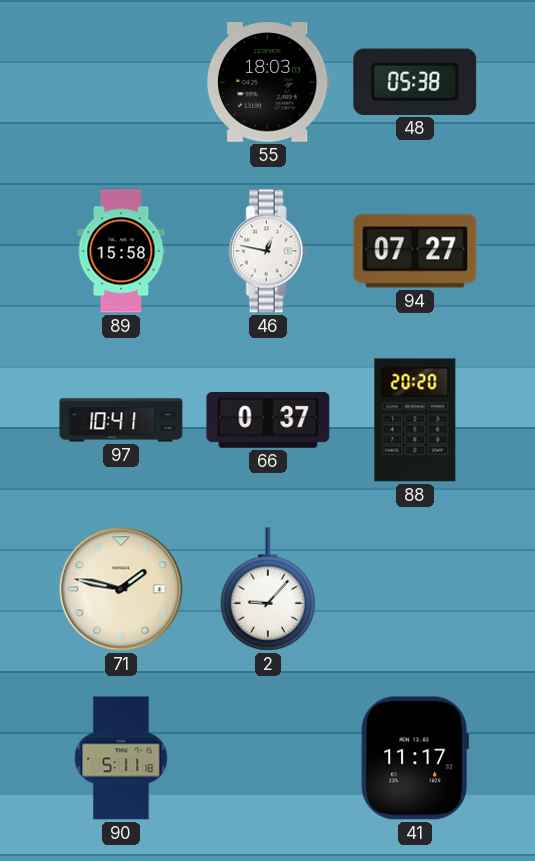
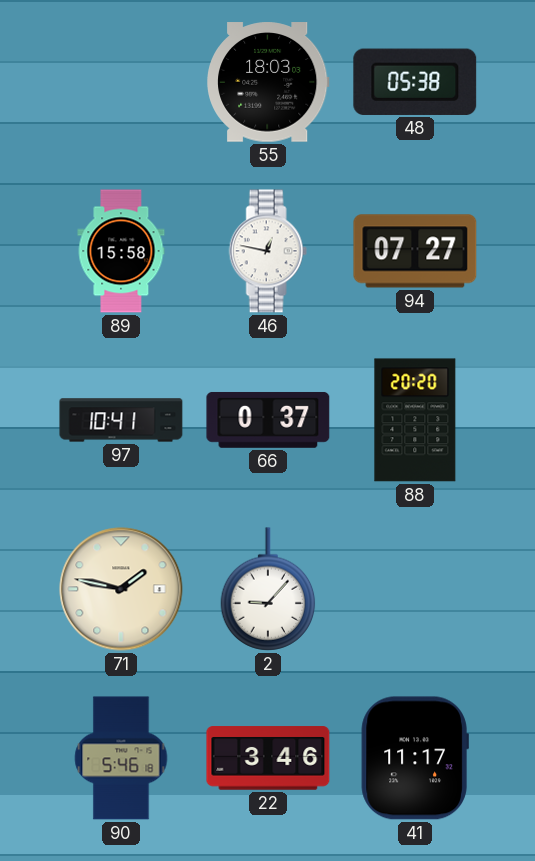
90: 5:11 -> 5:46 (121, 758)
22: none -> 3:46 (268, 758)
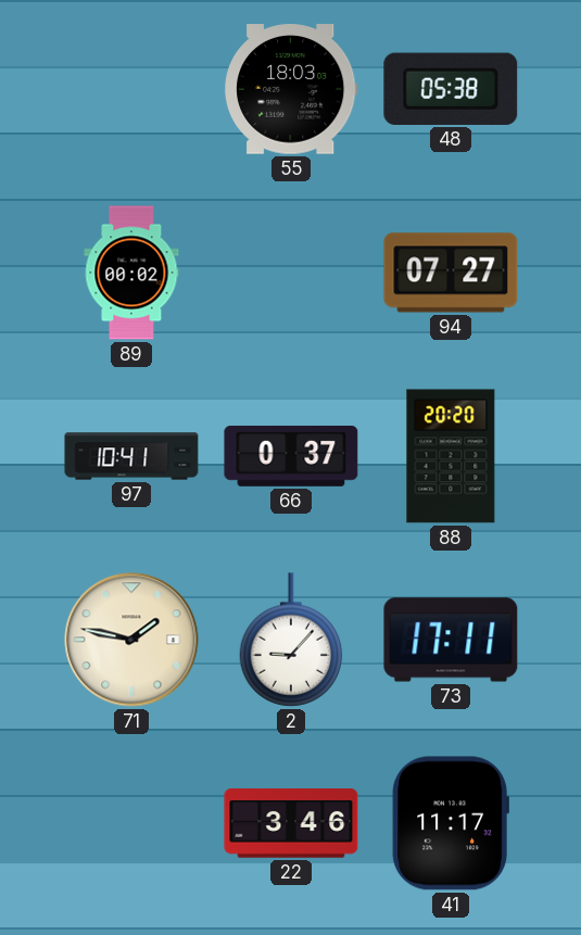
89: 15:58 -> 00:02 (131, 273)
46: 12:47 -> none (268, 251)
73: none -> 17:11 (451, 640)
90: 5:46 -> none (121, 758)
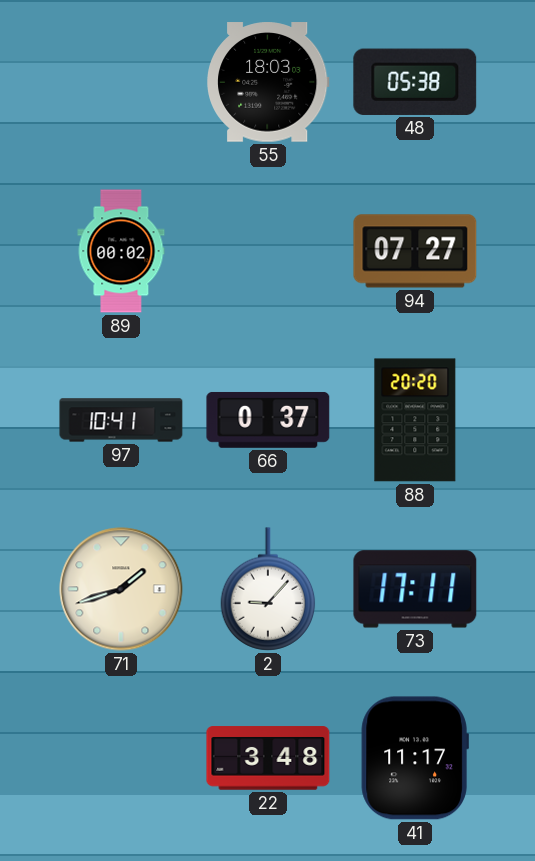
71: 1:47 -> 1:42 (121, 589)
22: 3:46 -> 3:48 (268, 758)
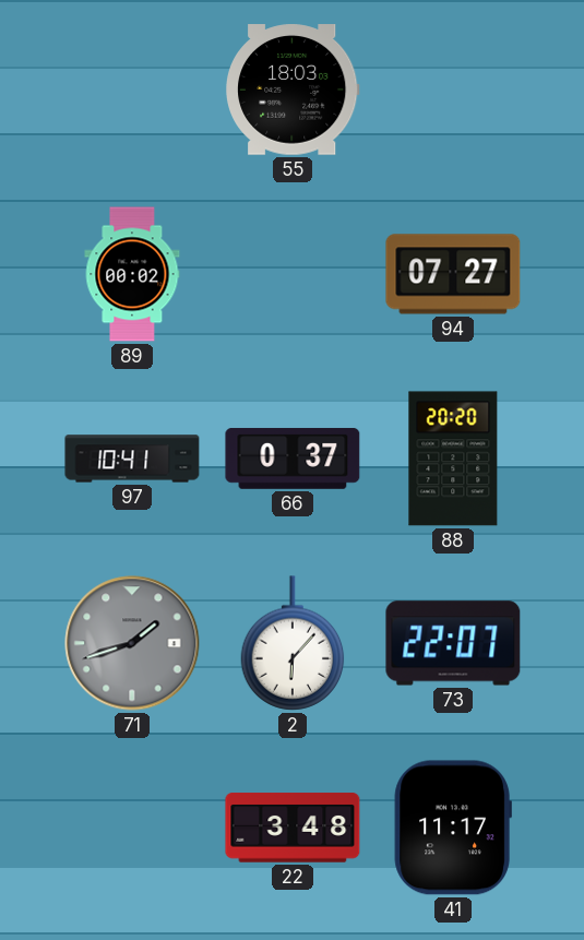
48: 05:38 -> none (415, 82)
71 dial: cream -> grey (132, 643)
2: 9:07 -> 6:07 (293, 643)
73: 17:11 -> 22:07 (453, 643)
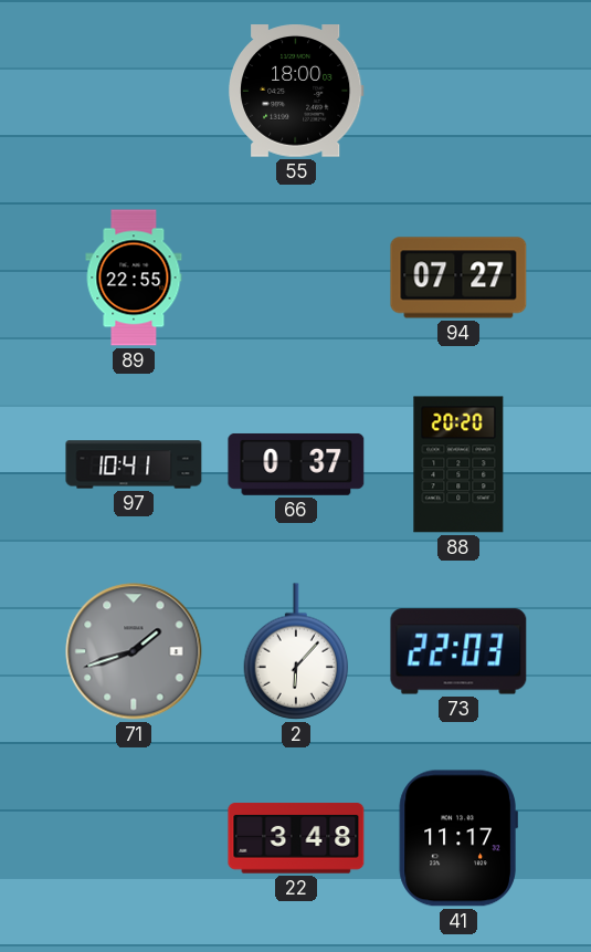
55: 18:03 -> 18:00 (296, 91)
89: 00:02 -> 22:55 (134, 278)
73: 22:07 -> 22:03 (458, 651)
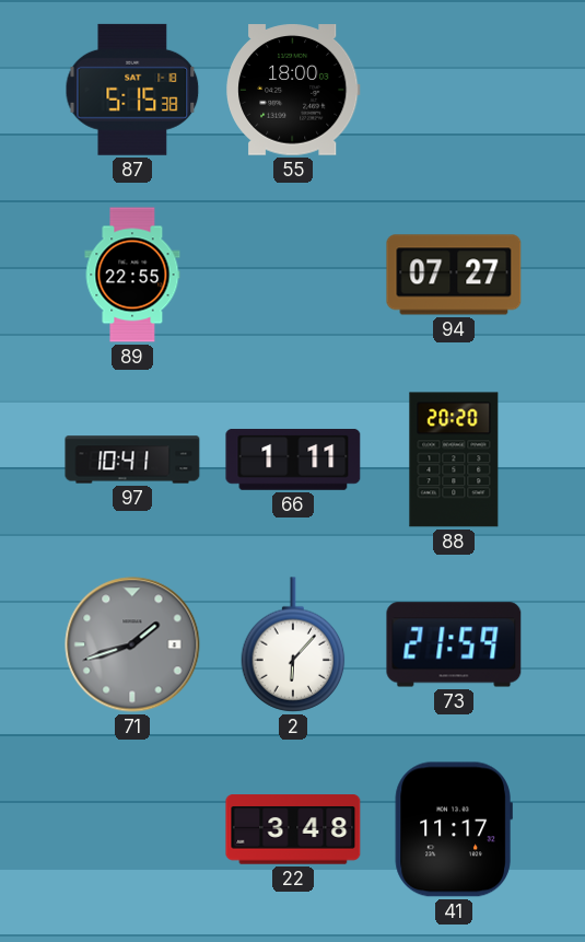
87: none -> 5:15 (132, 90)
66: 0:37 -> 1:11 (293, 460)
73: 22:03 -> 21:59 (454, 644)
